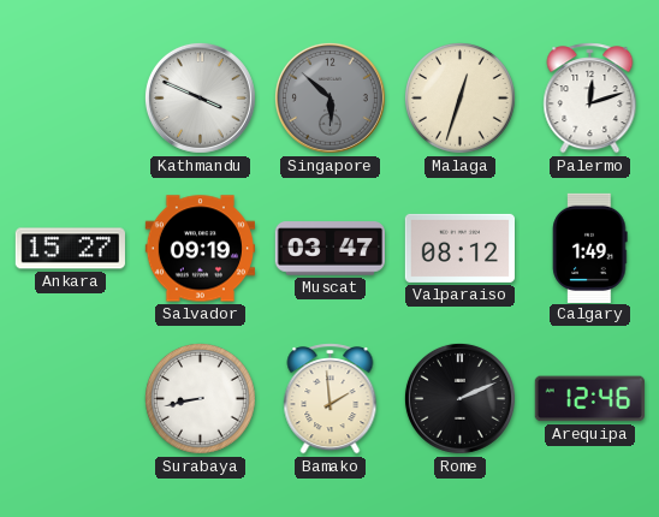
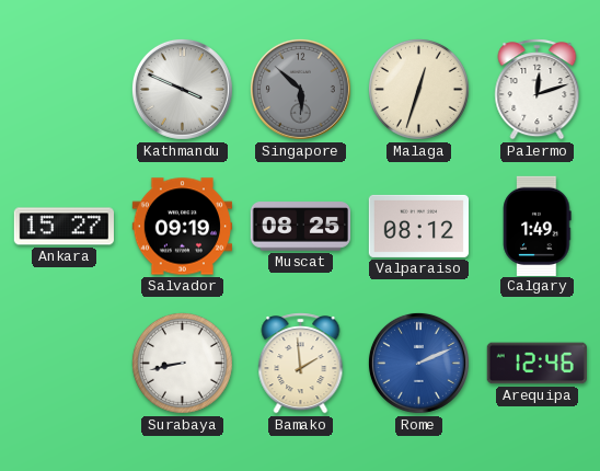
Muscat: 03:47 -> 08:25 (300, 227)
Rome dial: black -> blue (418, 363)
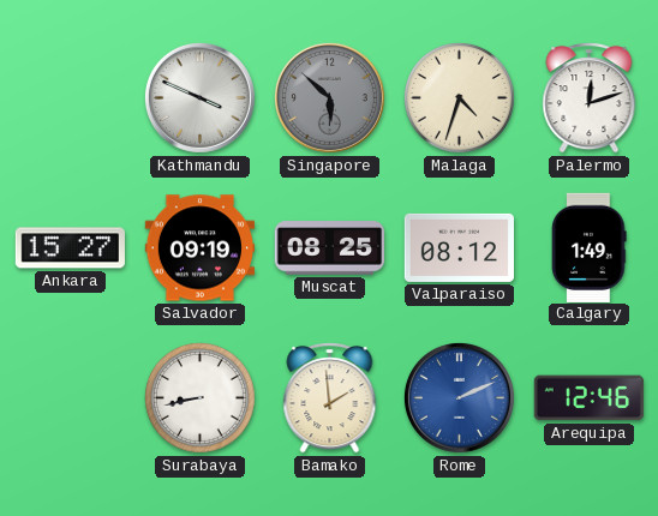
Malaga: 12:33 -> 4:33 (459, 97)
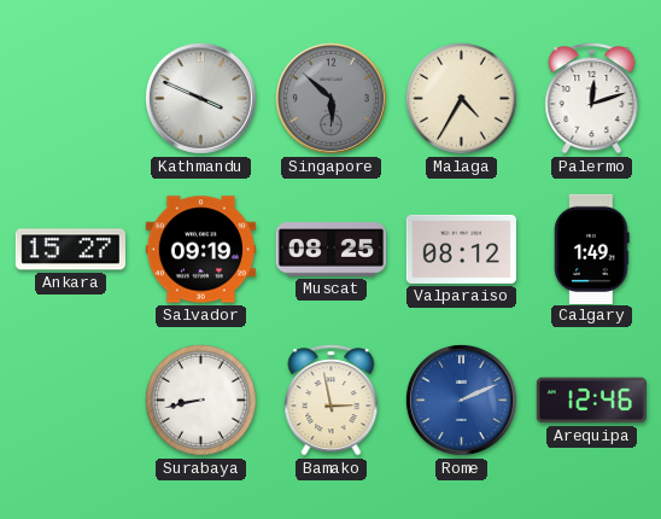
Malaga: 4:33 -> 4:35 (461, 98)
Bamako: 1:59 -> 2:58 (332, 401)
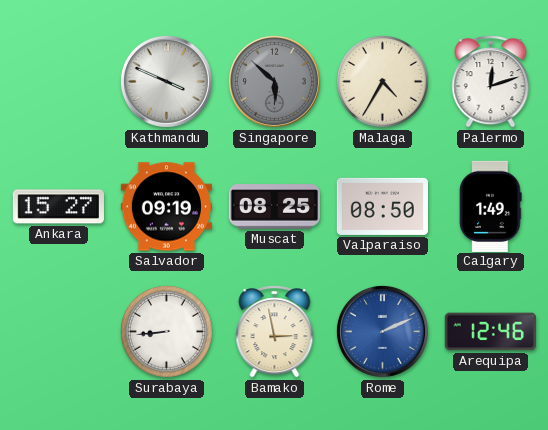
Valparaiso: 08:12 -> 08:50 (382, 206)
Surabaya: 8:43 -> 8:44 (166, 331)
